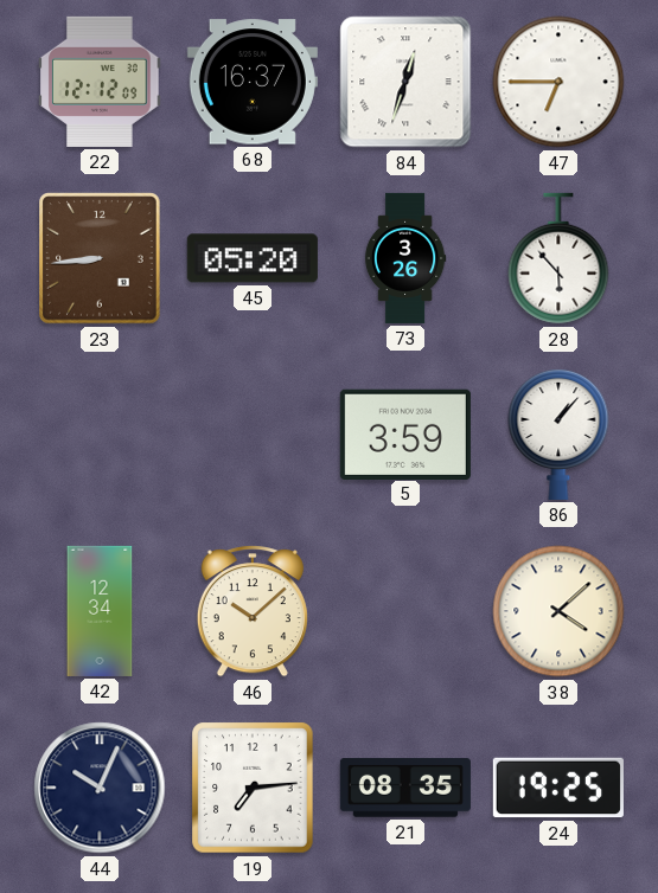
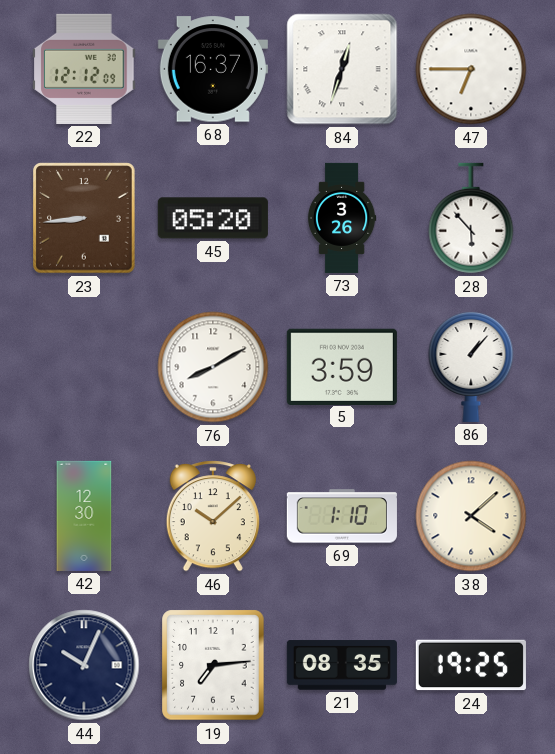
76: none -> 8:10 (213, 367)
42: 12:34 -> 12:30 (84, 516)
69: none -> 1:10 (342, 516)
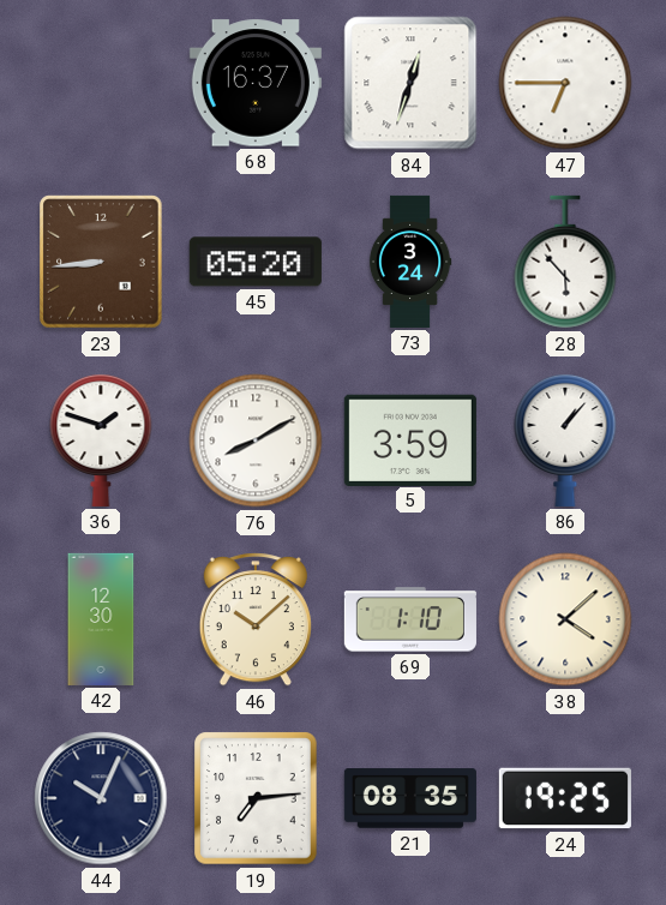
22: 12:12 -> none (84, 69)
73: 3:26 -> 3:24 (410, 262)
36: none -> 1:48 (101, 439)
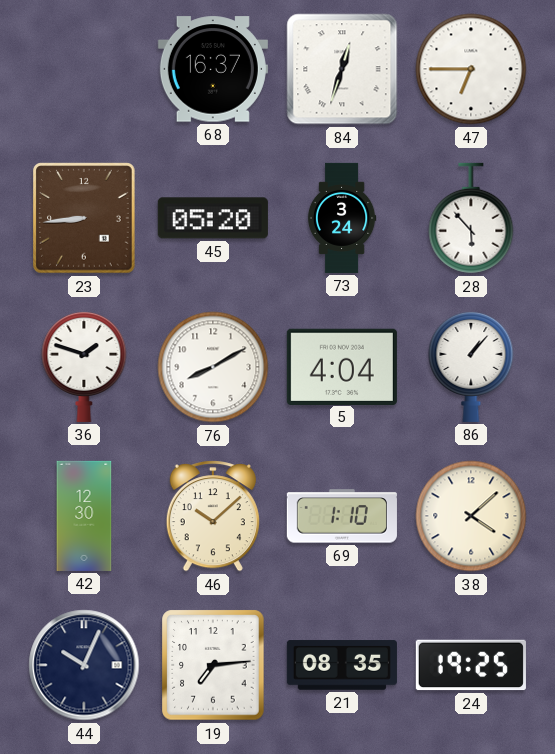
5: 3:59 -> 4:04 (342, 366)
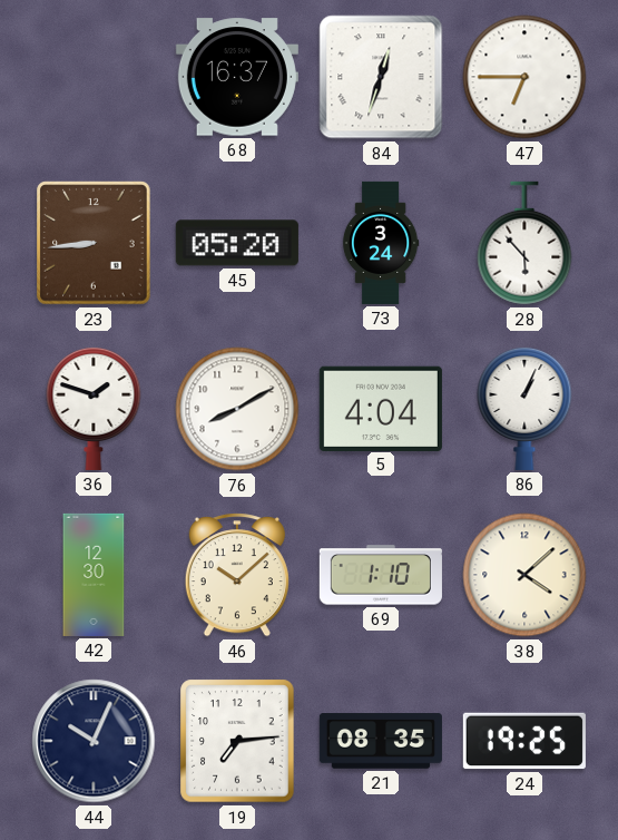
86: 1:07 -> 1:04 (524, 408)
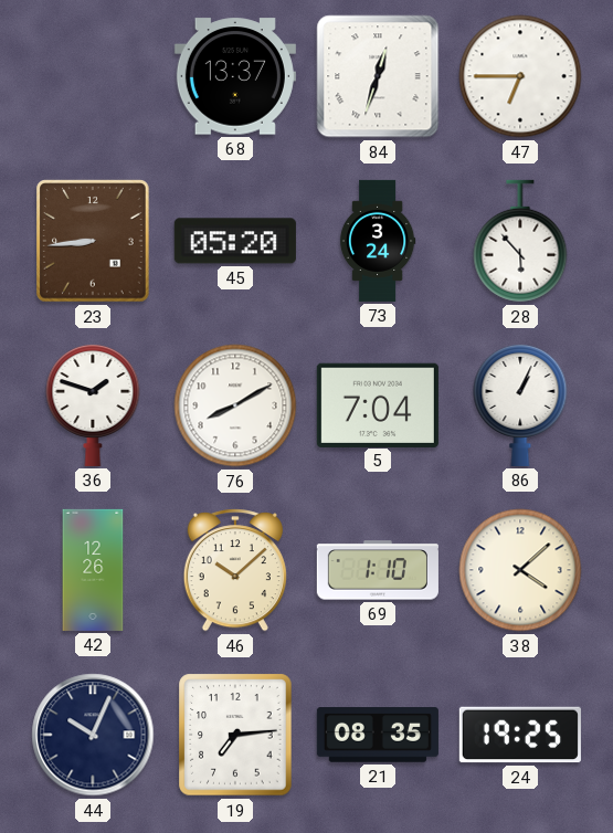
68: 16:37 -> 13:37 (235, 76)
5: 4:04 -> 7:04 (378, 404)
42: 12:30 -> 12:26 (93, 570)
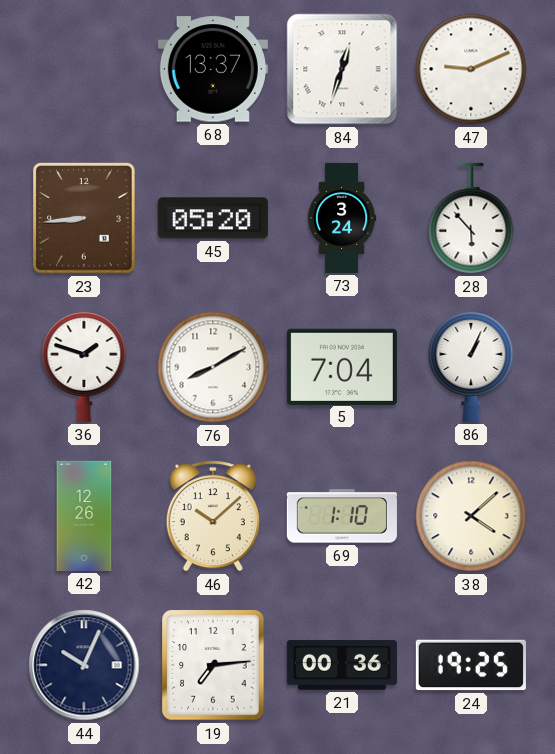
47: 6:45 -> 9:11 (471, 69)
21: 08:35 -> 00:36 (342, 665)
